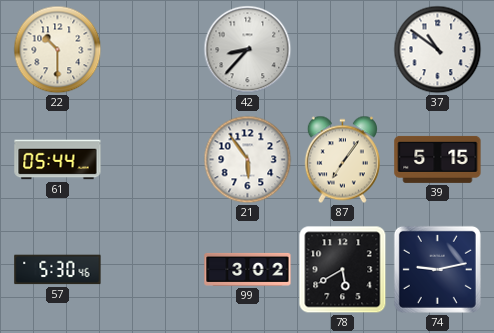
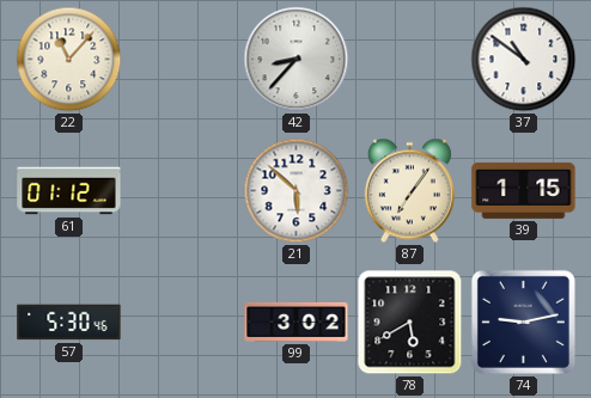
22: 10:30 -> 11:07 (69, 60)
61: 05:44 -> 01:12 (69, 191)
21: 5:54 -> 5:52 (297, 191)
39: 5:15 -> 1:15 (524, 190)
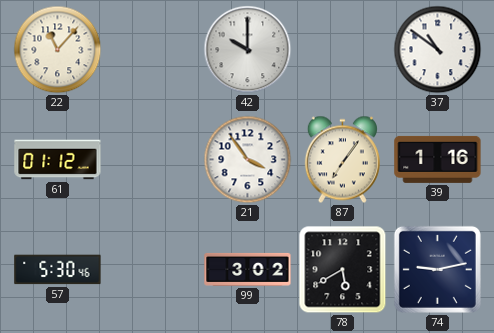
42: 8:37 -> 10:00 (248, 50)
21: 5:52 -> 3:54 (248, 160)
39: 1:15 -> 1:16 (438, 159)
